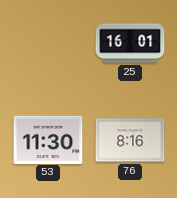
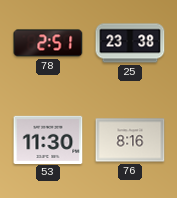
78: none -> 2:51 (48, 43)
25: 16:01 -> 23:38 (130, 43)
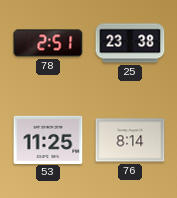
53: 11:30 -> 11:25 (48, 139)
76: 8:16 -> 8:14 (130, 140)
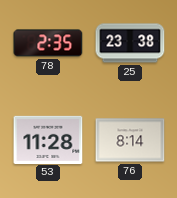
78: 2:51 -> 2:35 (48, 43)
53: 11:25 -> 11:28 (48, 139)
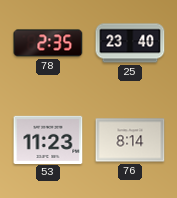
25: 23:38 -> 23:40 (130, 43)
53: 11:28 -> 11:23 (48, 139)
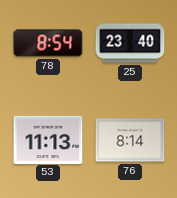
78: 2:35 -> 8:54 (48, 43)
53: 11:23 -> 11:13 (48, 139)
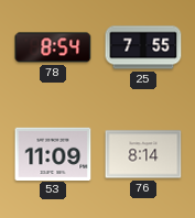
25: 23:40 -> 7:55 (143, 47)
53: 11:13 -> 11:09 (53, 153)
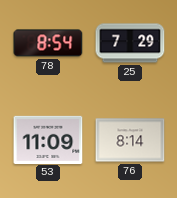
25: 7:55 -> 7:29 (130, 43)
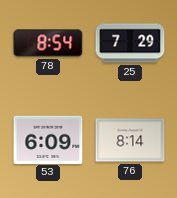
53: 11:09 -> 6:09 (48, 139)
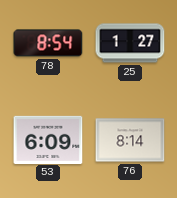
25: 7:29 -> 1:27 (130, 43)
